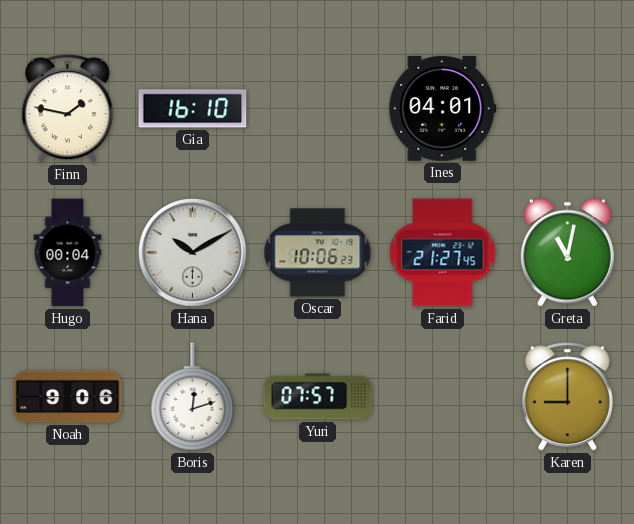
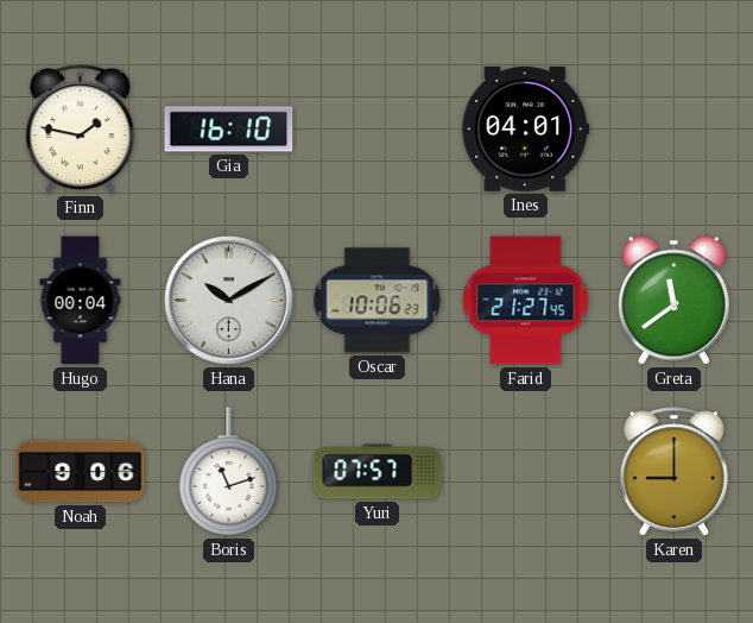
Greta: 11:02 -> 11:39 (673, 300)
Boris: 12:12 -> 11:12 (229, 472)
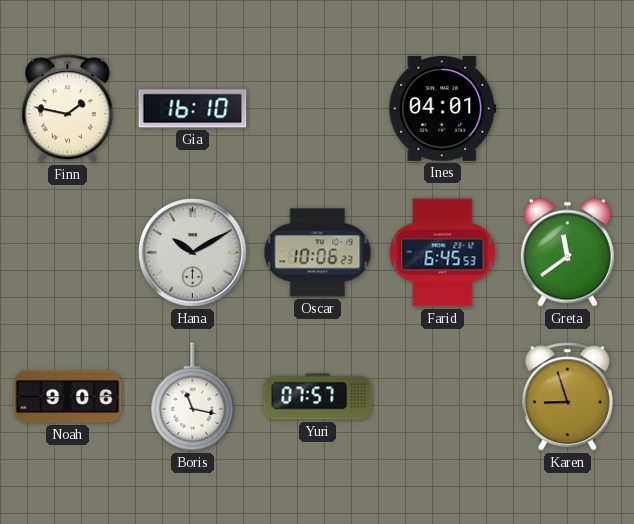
Hugo: 00:04 -> none (81, 301)
Farid: 21:27 -> 6:45 (443, 253)
Boris: 11:12 -> 11:17 (193, 397)
Karen: 9:00 -> 8:57 (567, 397)
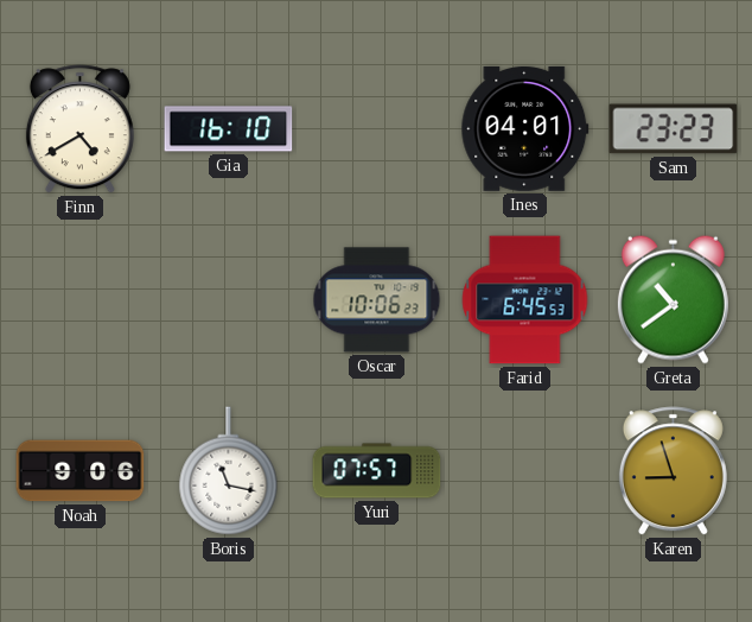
Finn: 1:47 -> 4:40 (79, 129)
Sam: none -> 23:23 (674, 129)
Hana: 10:10 -> none (193, 253)
Greta: 11:39 -> 10:39 (673, 299)
